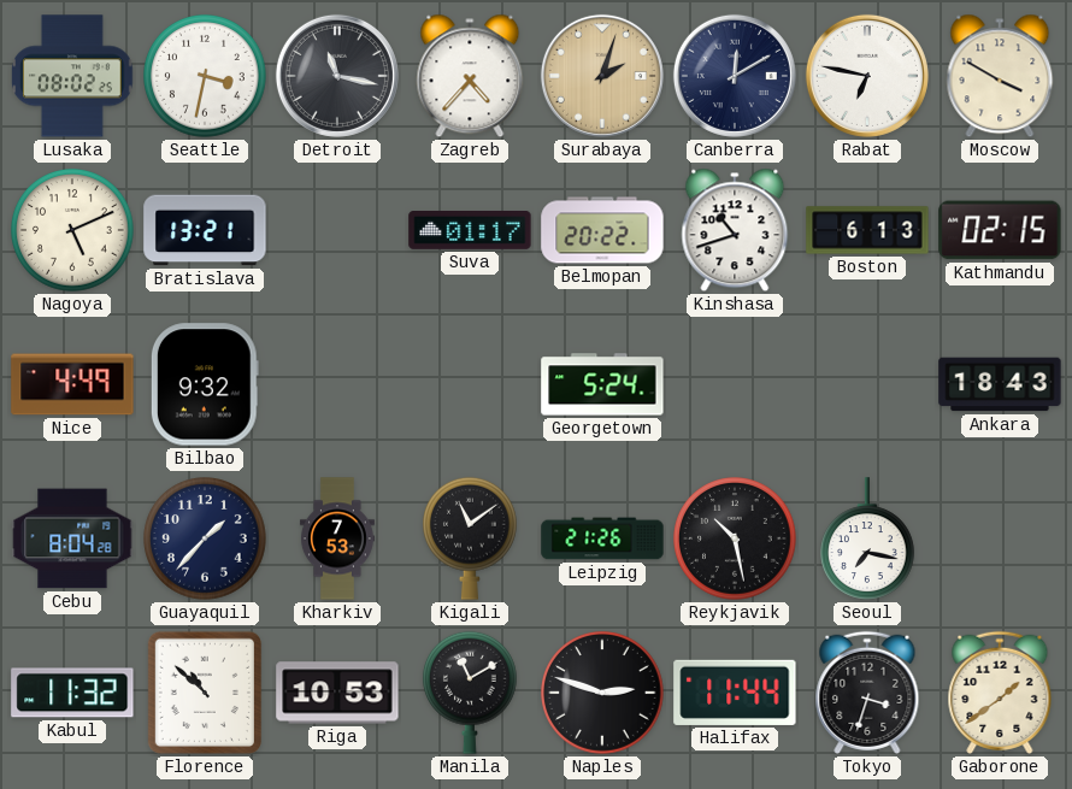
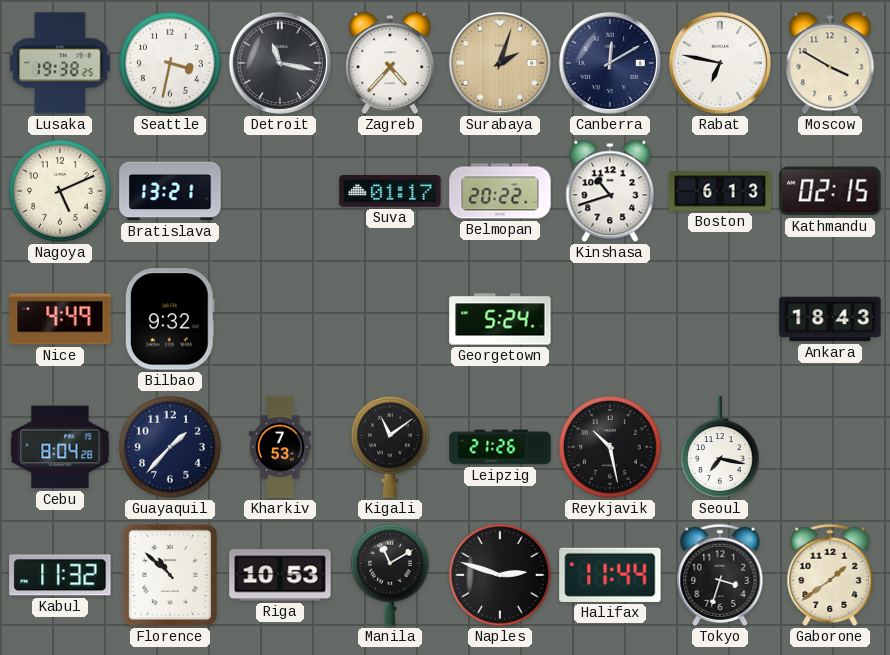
Lusaka: 08:02 -> 19:38 (61, 63)
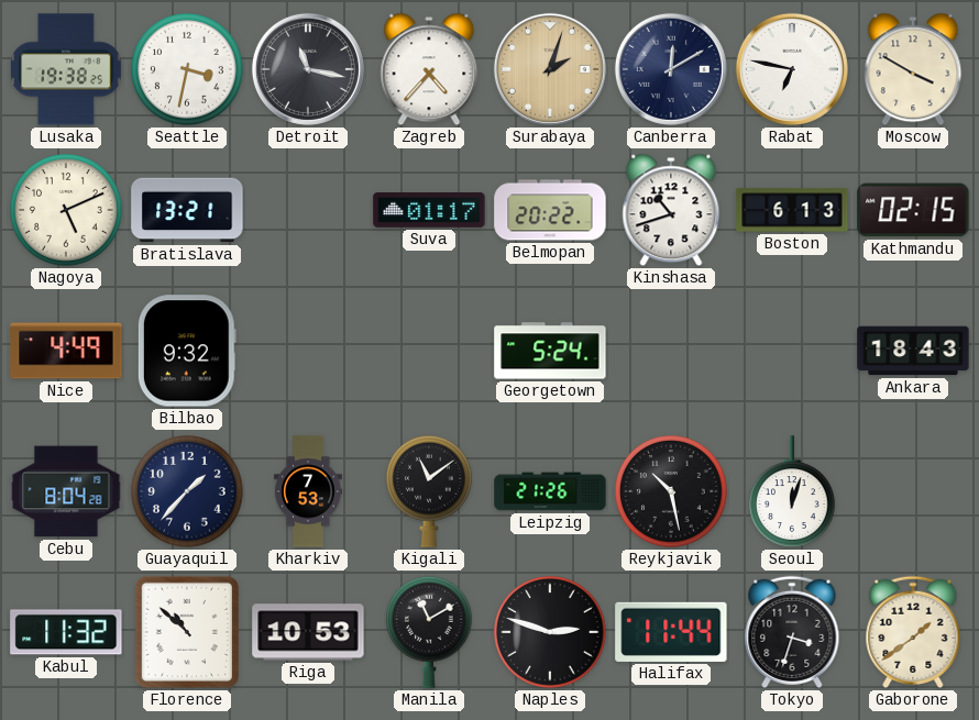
Seoul: 7:17 -> 12:03 (793, 491)
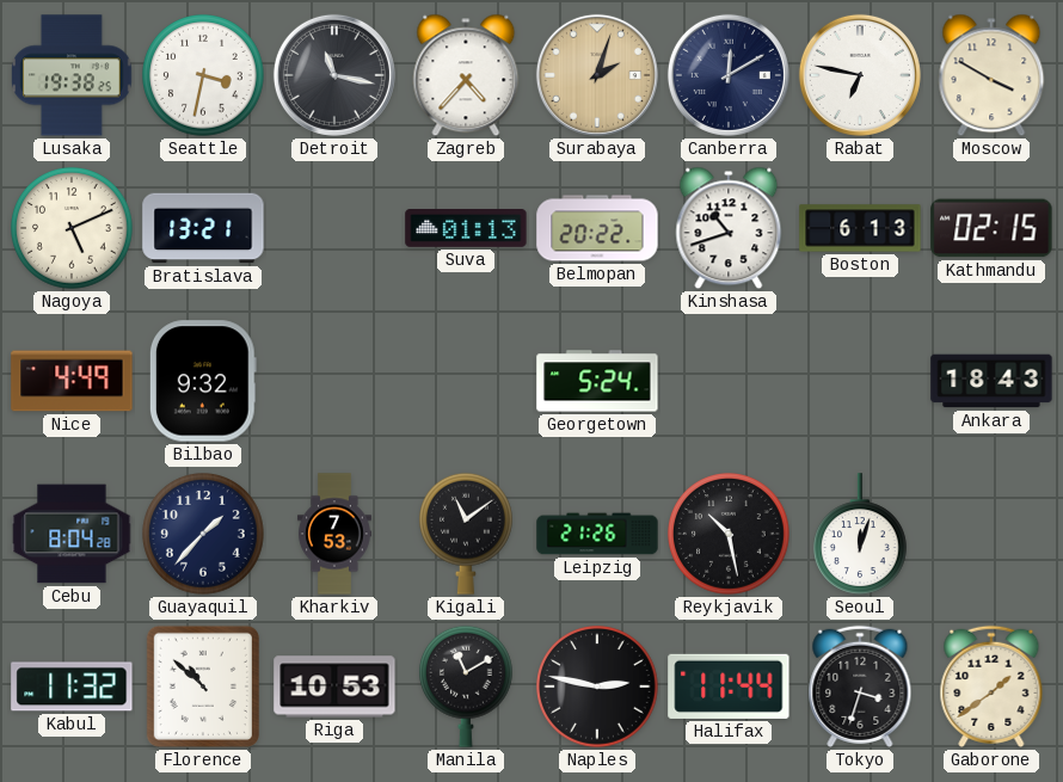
Suva: 01:17 -> 01:13 (466, 229)
Naples: 2:48 -> 2:47 (597, 686)
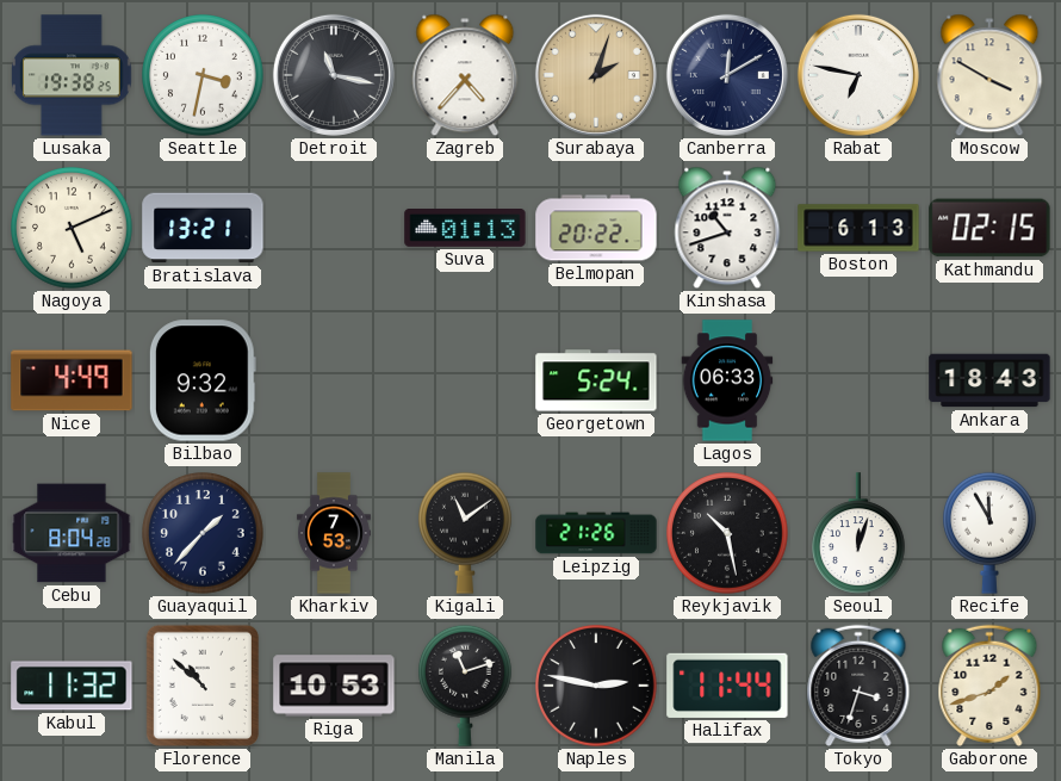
Lagos: none -> 06:33 (727, 380)
Recife: none -> 11:55 (991, 533)
Manila: 11:10 -> 11:12 (466, 686)
Gaborone: 1:39 -> 1:42 (989, 686)
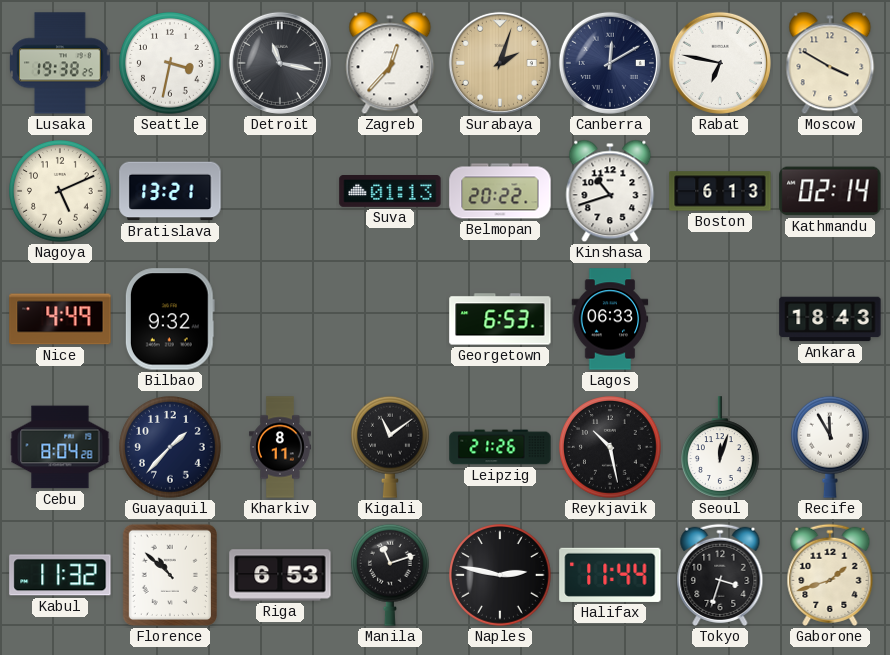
Zagreb: 4:37 -> 12:37 (390, 63)
Kathmandu: 02:15 -> 02:14 (830, 191)
Georgetown: 5:24 -> 6:53 (500, 319)
Kharkiv: 7:53 -> 8:11 (280, 447)
Riga: 10:53 -> 6:53 (280, 575)
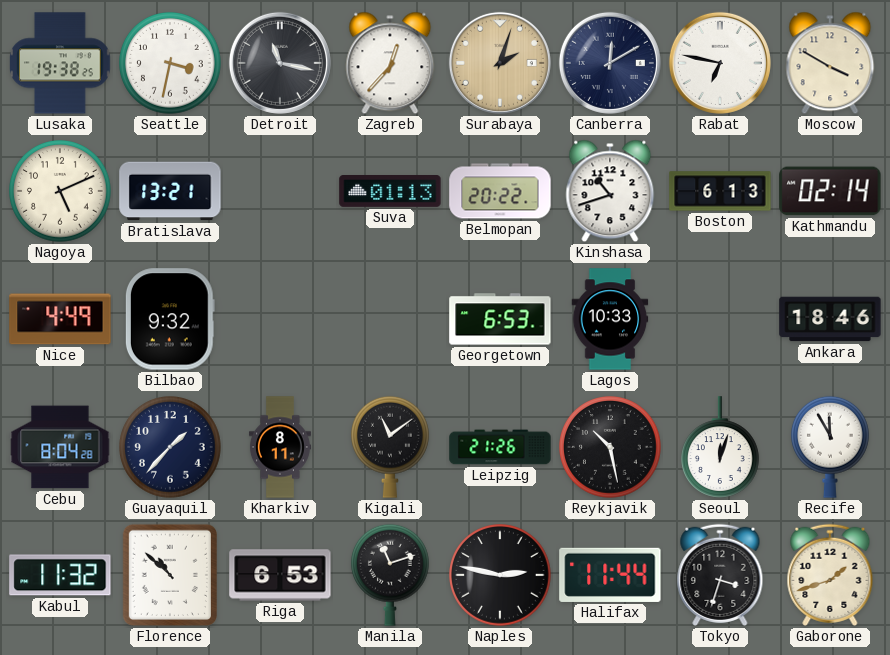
Lagos: 06:33 -> 10:33 (610, 319)
Ankara: 18:43 -> 18:46 (830, 319)
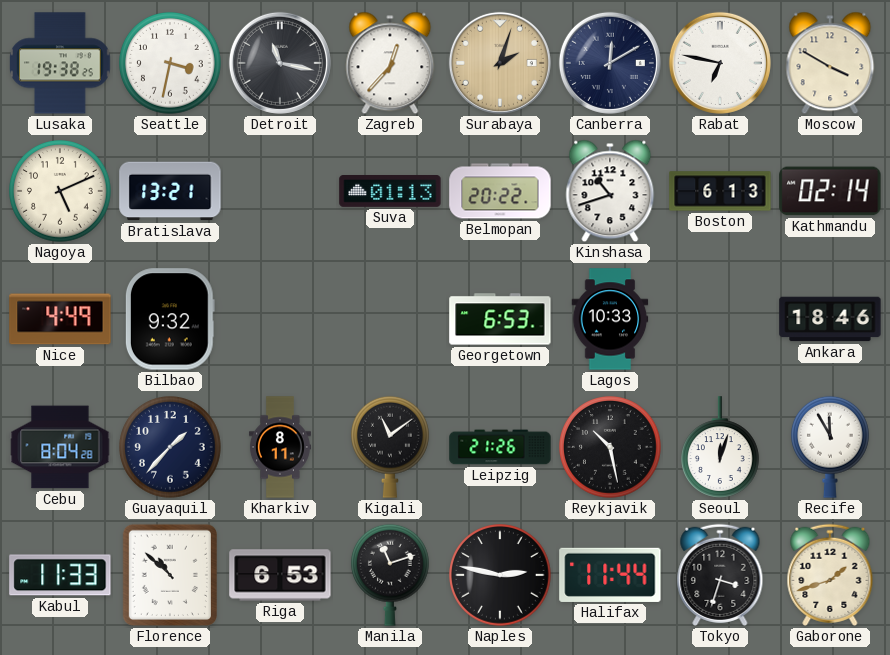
Kabul: 11:32 -> 11:33 (60, 575)
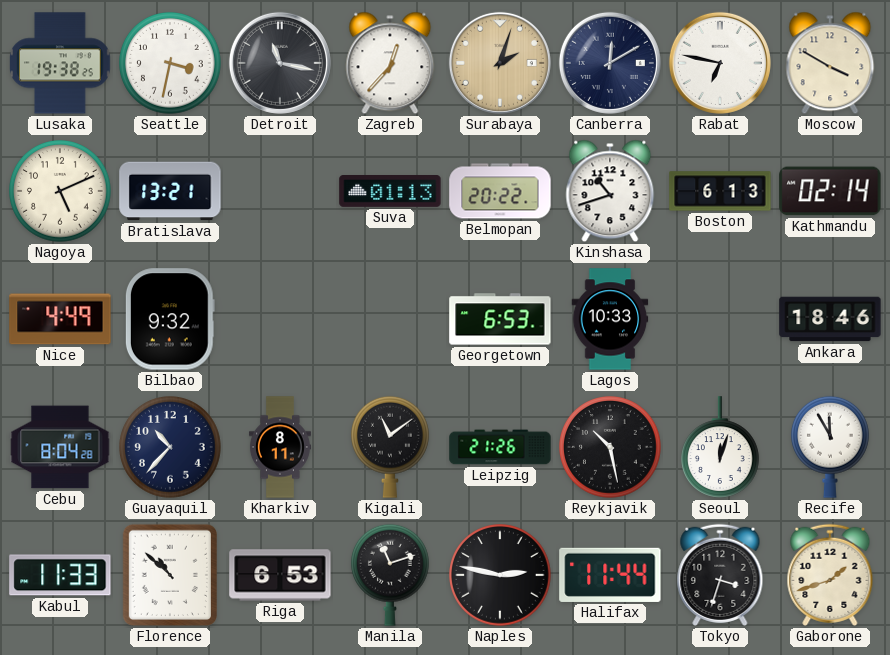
Guayaquil: 1:37 -> 10:37 (170, 447)
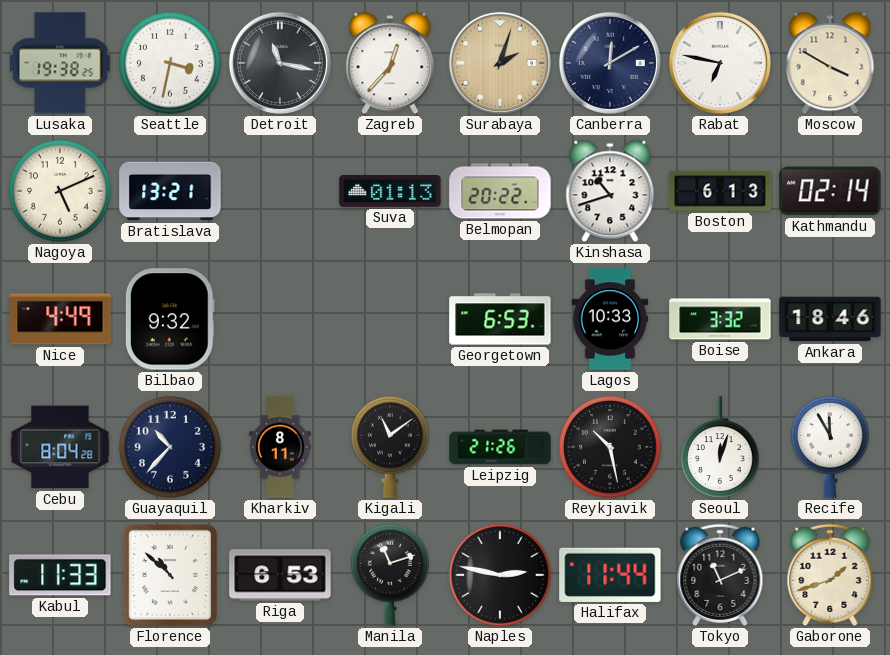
Boise: none -> 3:32 (720, 319)
Tokyo: 3:33 -> 11:11 (720, 575)
